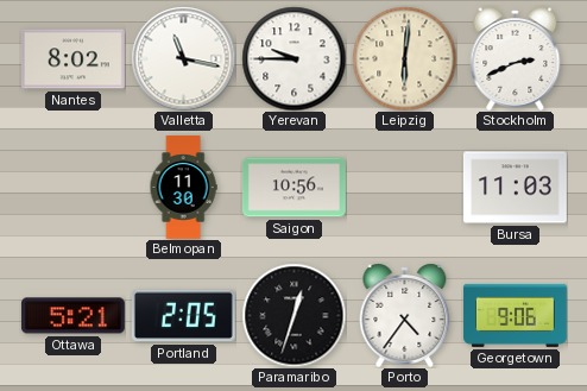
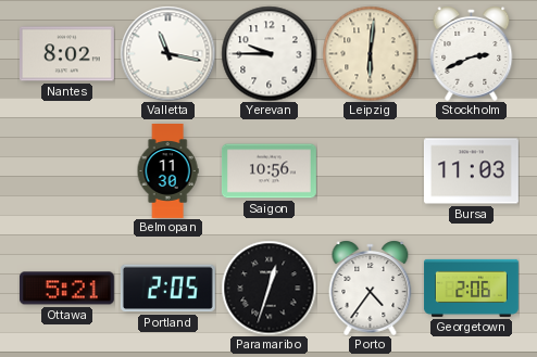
Georgetown: 9:06 -> 2:06 (471, 288)
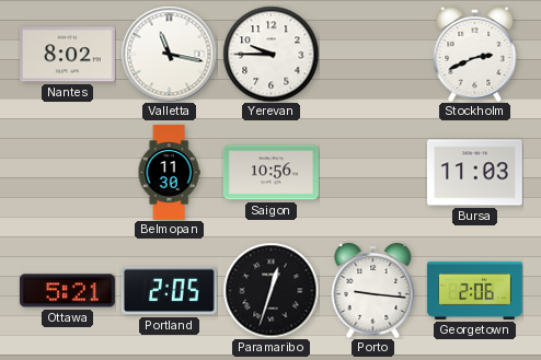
Leipzig: 6:01 -> none (370, 53)
Porto: 4:36 -> 9:16 (373, 290)
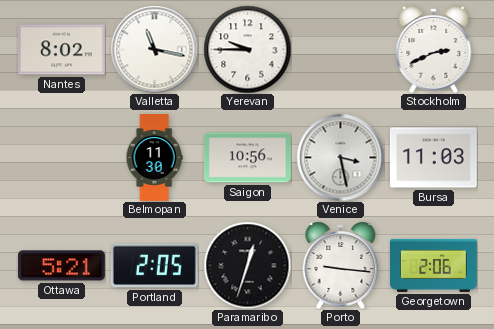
Venice: none -> 3:28 (340, 157)
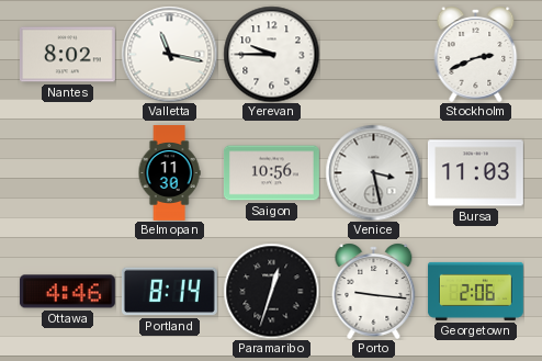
Ottawa: 5:21 -> 4:46 (67, 292)
Portland: 2:05 -> 8:14 (169, 292)
